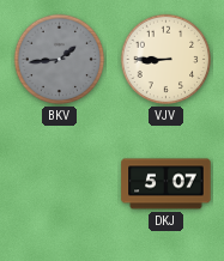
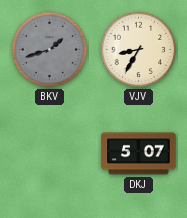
BKV: 1:44 -> 1:42 (50, 50)
VJV: 8:45 -> 8:35 (139, 50)
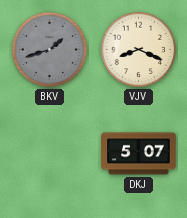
VJV: 8:35 -> 8:19 (139, 50)
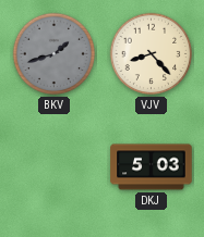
VJV: 8:19 -> 8:23 (152, 54)
DKJ: 5:07 -> 5:03 (152, 167)
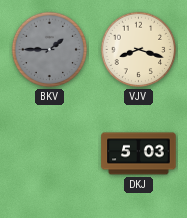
BKV: 1:42 -> 1:45 (50, 50)
VJV: 8:23 -> 8:18 (139, 50)
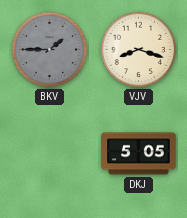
DKJ: 5:03 -> 5:05 (139, 154)
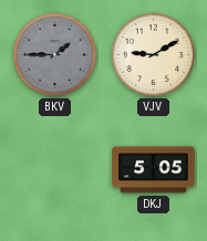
VJV: 8:18 -> 9:10 (154, 55)
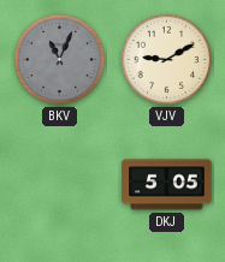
BKV: 1:45 -> 11:04 (60, 60)
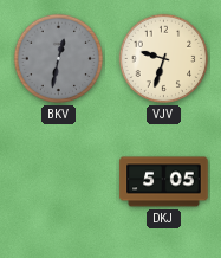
BKV: 11:04 -> 12:32 (59, 59)
VJV: 9:10 -> 9:33 (164, 59)
